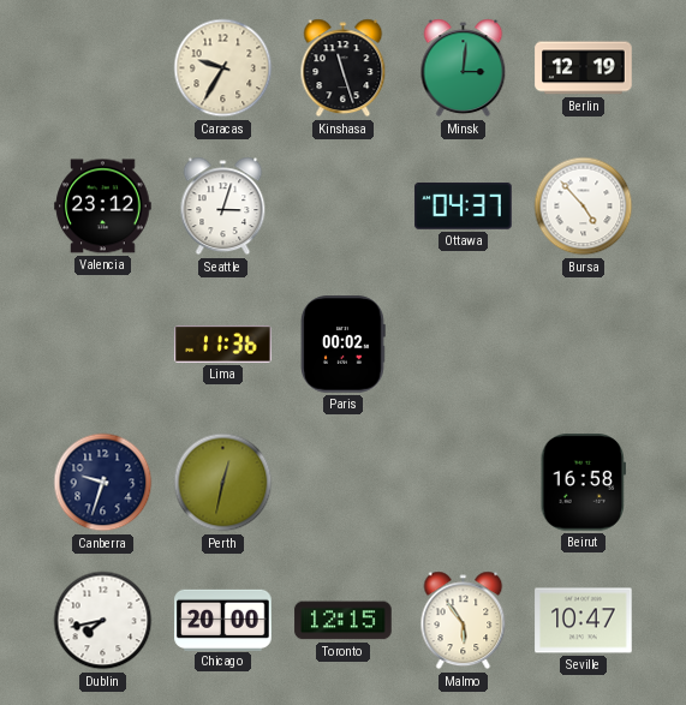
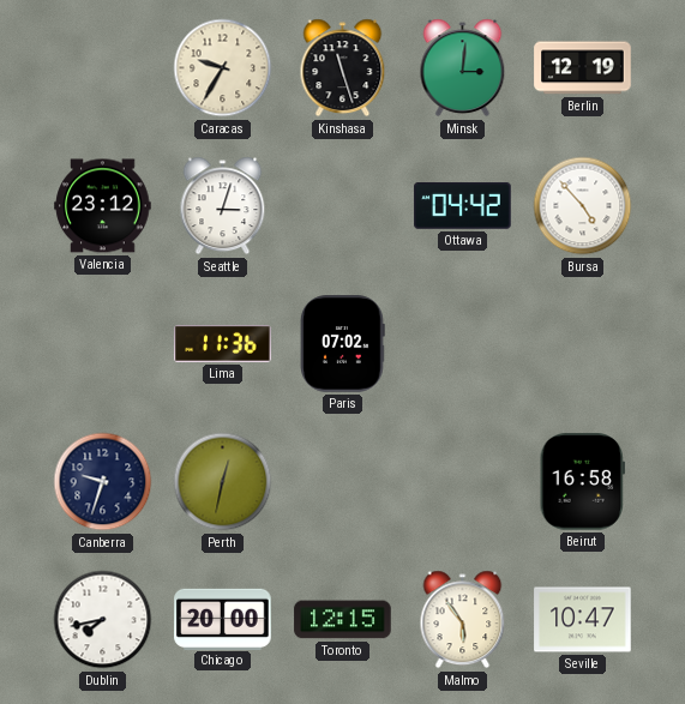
Ottawa: 04:37 -> 04:42 (463, 206)
Paris: 00:02 -> 07:02 (343, 344)
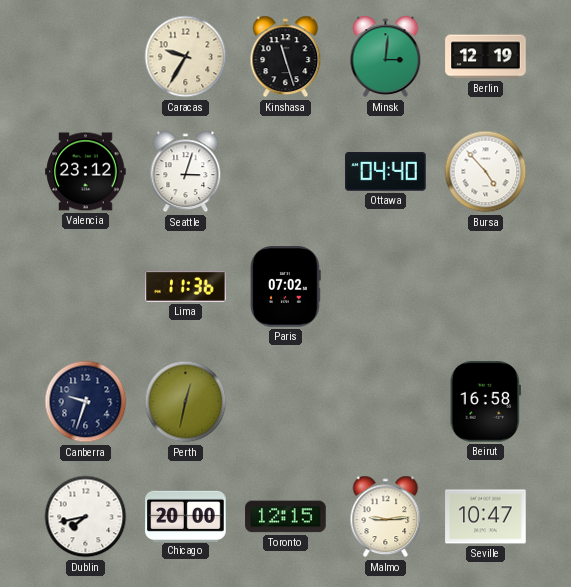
Ottawa: 04:42 -> 04:40 (386, 172)
Malmo: 5:54 -> 9:14 (386, 517)
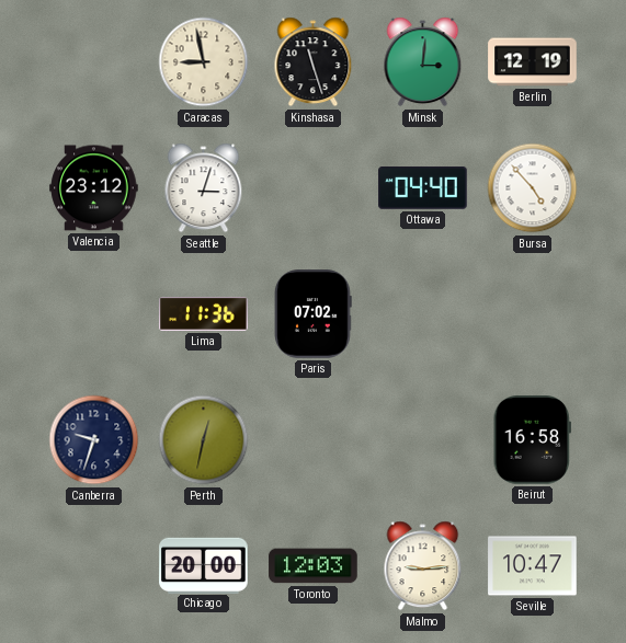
Caracas: 9:35 -> 8:58 (204, 62)
Dublin: 7:43 -> none (86, 517)
Toronto: 12:15 -> 12:03 (314, 566)
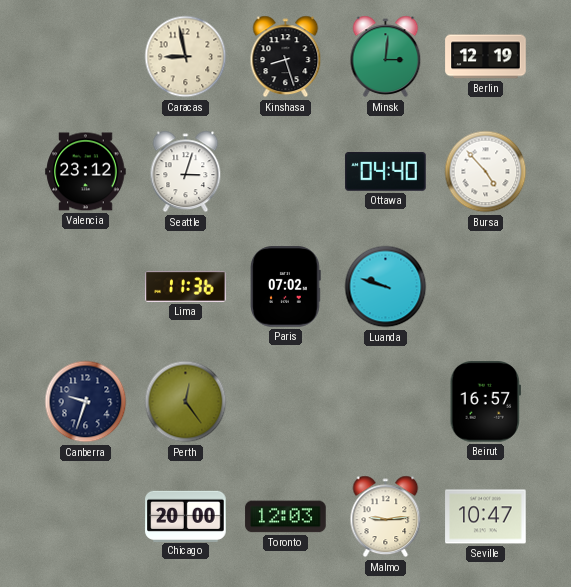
Kinshasa: 11:27 -> 8:27 (286, 57)
Luanda: none -> 9:48 (386, 287)
Perth: 12:32 -> 12:24 (186, 402)
Beirut: 16:58 -> 16:57 (485, 402)
